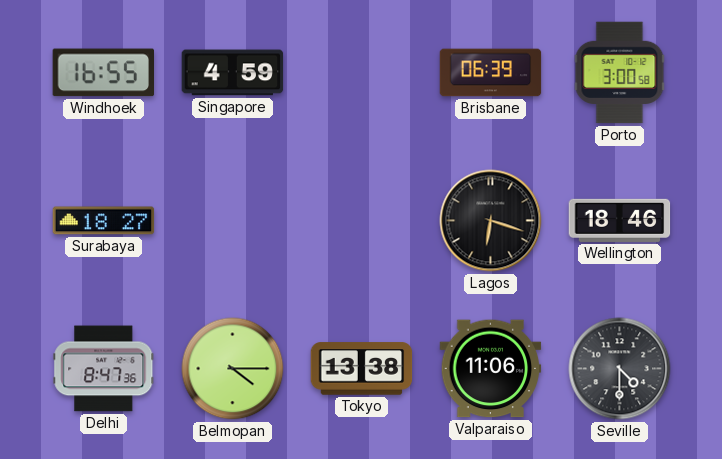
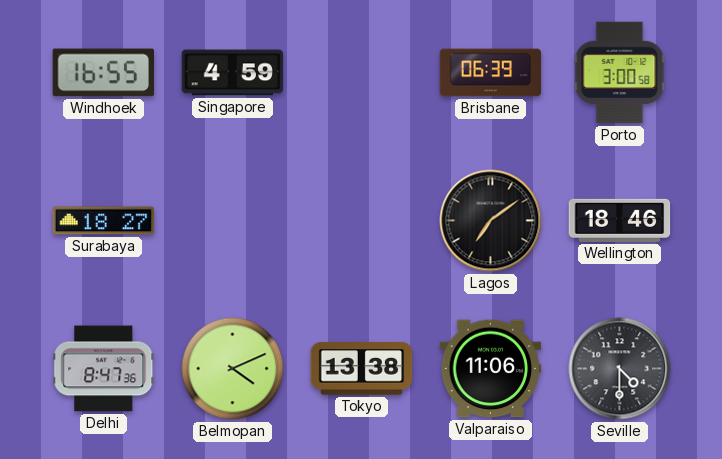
Lagos: 6:18 -> 7:09 (491, 221)
Belmopan: 4:15 -> 4:11 (233, 369)
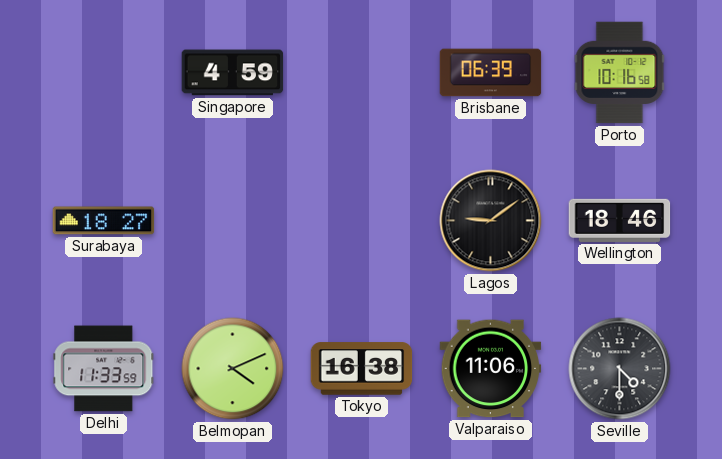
Windhoek: 16:55 -> none (104, 73)
Porto: 3:00 -> 10:16 (620, 73)
Lagos: 7:09 -> 9:09 (491, 221)
Delhi: 8:47 -> 11:33 (104, 369)
Tokyo: 13:38 -> 16:38 (362, 369)
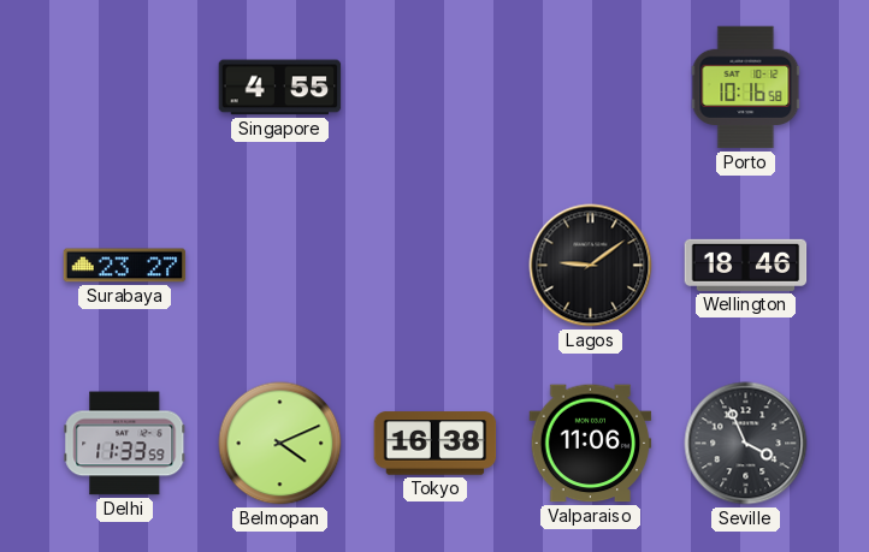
Singapore: 4:59 -> 4:55 (280, 88)
Brisbane: 06:39 -> none (491, 73)
Surabaya: 18:27 -> 23:27 (125, 266)
Seville: 4:30 -> 3:56 (746, 444)
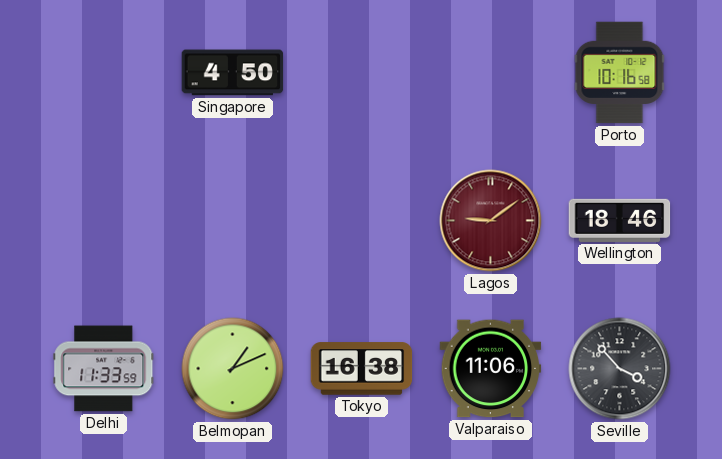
Singapore: 4:55 -> 4:50 (233, 73)
Surabaya: 23:27 -> none (125, 266)
Lagos dial: black -> burgundy (491, 221)
Belmopan: 4:11 -> 1:11 (233, 369)
Seville: 3:56 -> 3:53 (620, 369)
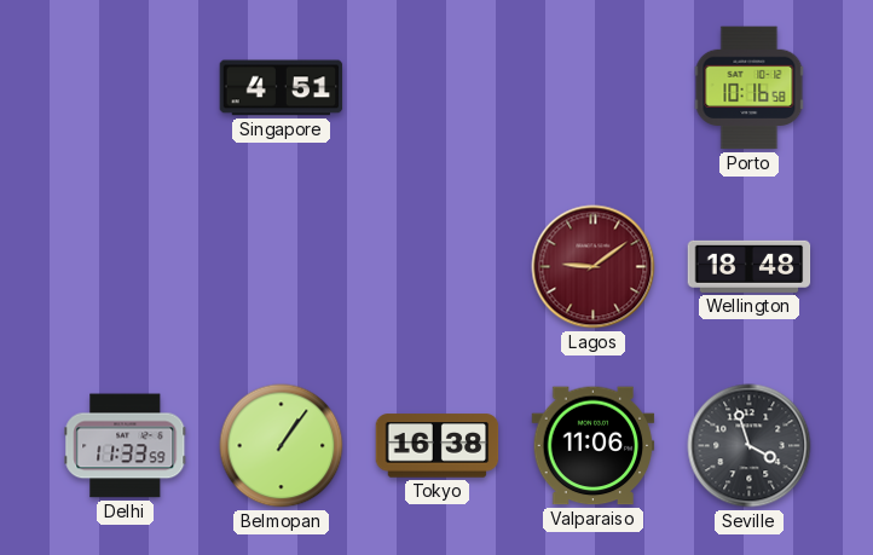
Singapore: 4:50 -> 4:51 (282, 88)
Wellington: 18:46 -> 18:48 (750, 266)
Belmopan: 1:11 -> 1:06 (282, 446)
Seville: 3:53 -> 3:57 (750, 446)
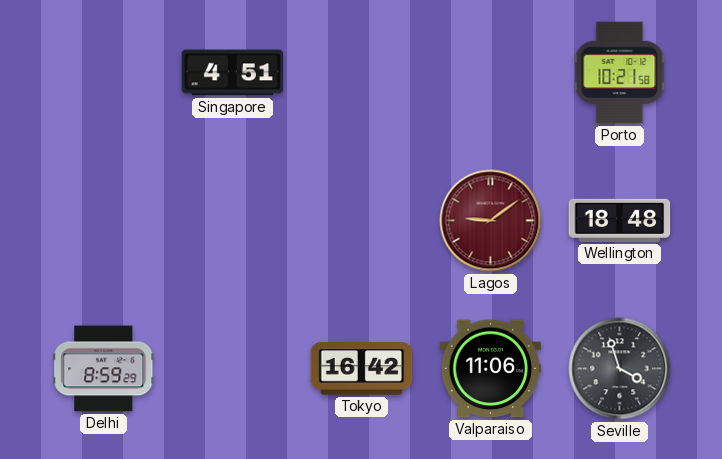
Porto: 10:16 -> 10:21 (620, 73)
Delhi: 11:33 -> 8:59 (104, 369)
Belmopan: 1:06 -> none (282, 446)
Tokyo: 16:38 -> 16:42 (362, 369)
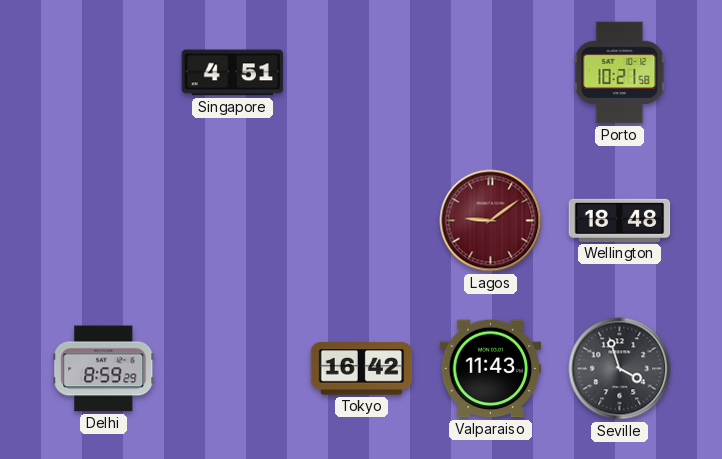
Valparaiso: 11:06 -> 11:43 (491, 369)
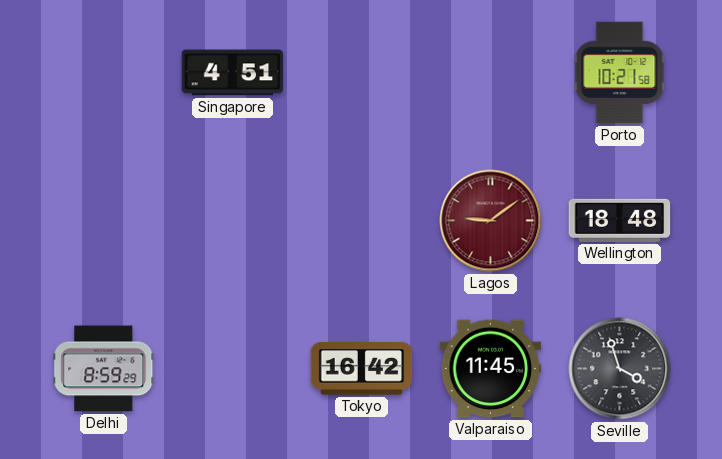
Valparaiso: 11:43 -> 11:45 (491, 369)
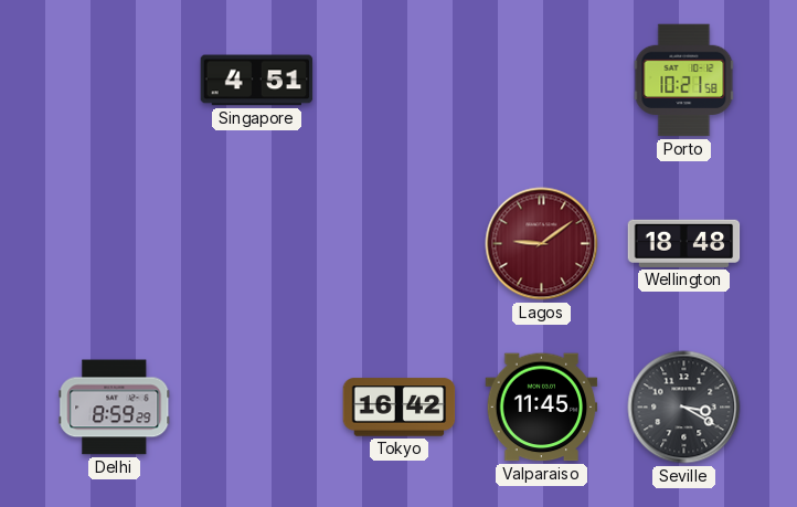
Seville: 3:57 -> 3:20 (684, 408)
